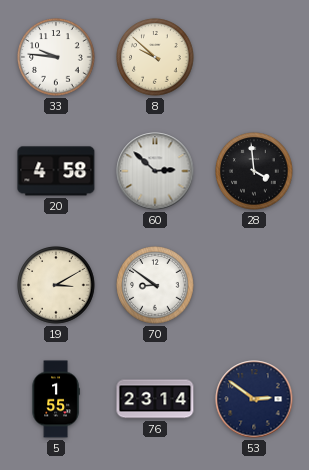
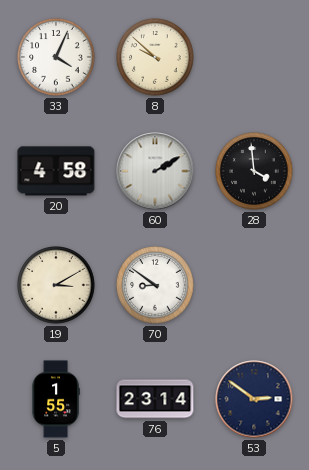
33: 9:46 -> 4:04 (56, 57)
60: 2:52 -> 2:10 (155, 171)
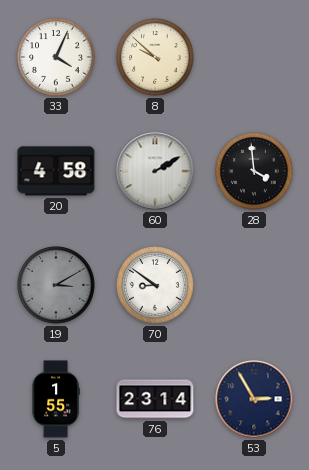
19 dial: cream -> grey (56, 285)
53: 2:51 -> 2:55 (254, 399)
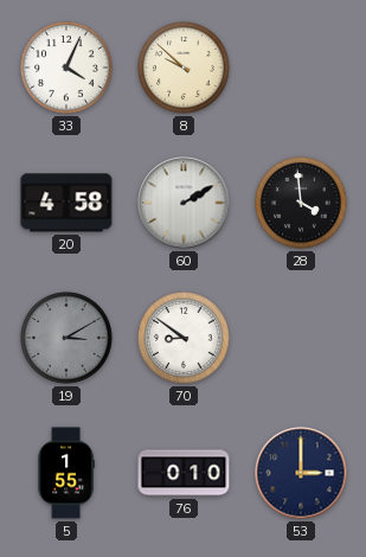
76: 23:14 -> 0:10 (184, 473)
53: 2:55 -> 3:00 (301, 473)
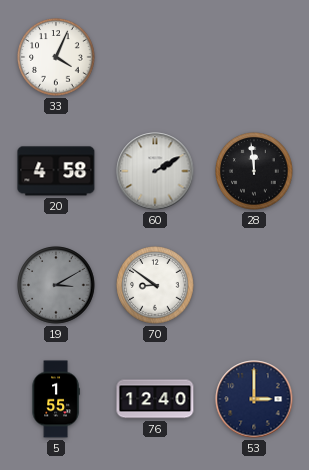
8: 9:52 -> none (184, 68)
28: 3:59 -> 11:59 (254, 171)
76: 0:10 -> 12:40 (155, 399)
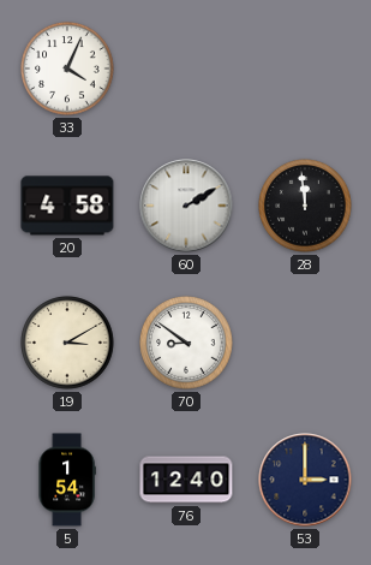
19 dial: grey -> cream (67, 343)
5: 1:55 -> 1:54 (67, 480)
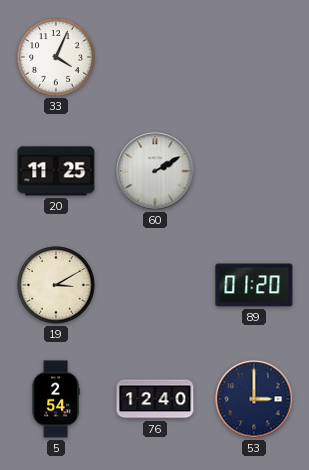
20: 4:58 -> 11:25 (56, 171)
28: 11:59 -> none (305, 206)
70: 8:51 -> none (186, 343)
89: none -> 01:20 (254, 285)
5: 1:54 -> 2:54 (56, 399)
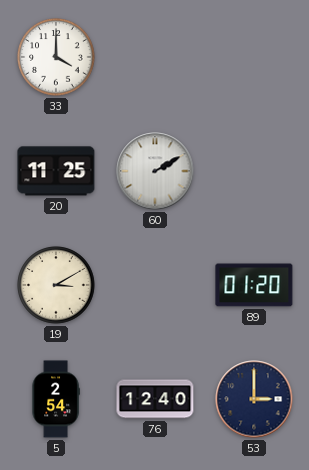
33: 4:04 -> 4:00 (56, 57)
